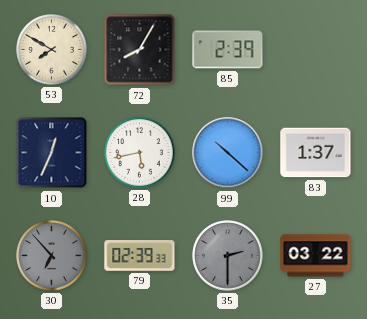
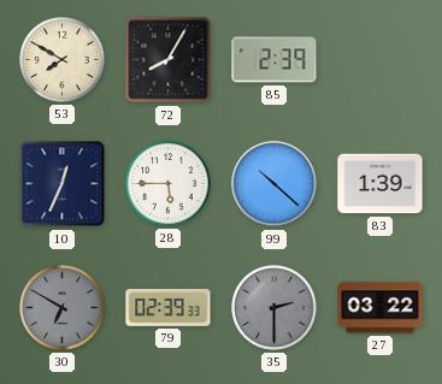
28: 5:43 -> 5:45 (169, 184)
83: 1:37 -> 1:39 (381, 184)
30: 6:53 -> 6:50 (63, 308)
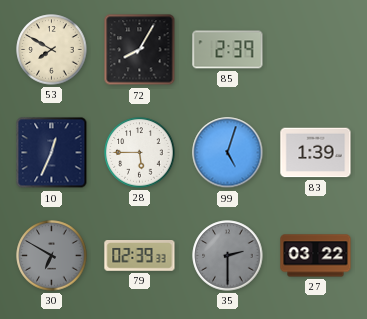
99: 10:22 -> 5:03 (228, 153)
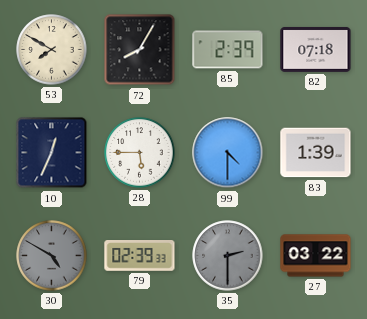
82: none -> 07:18 (316, 49)
99: 5:03 -> 4:30 (228, 153)
30: 6:50 -> 4:50 (52, 256)
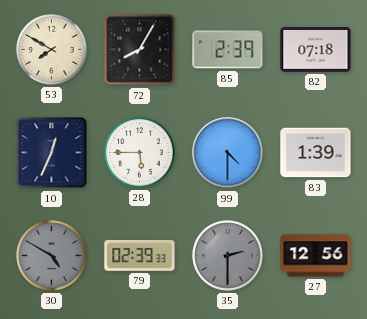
27: 03:22 -> 12:56 (316, 256)
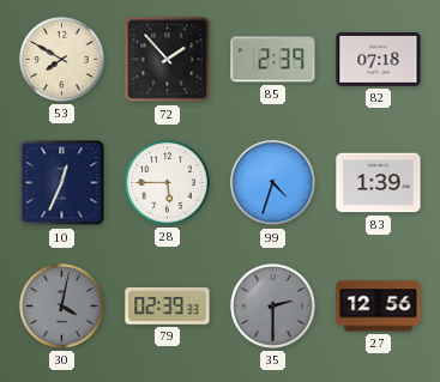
72: 8:05 -> 1:53 (168, 60)
99: 4:30 -> 4:33 (273, 183)
30: 4:50 -> 4:02 (62, 307)
